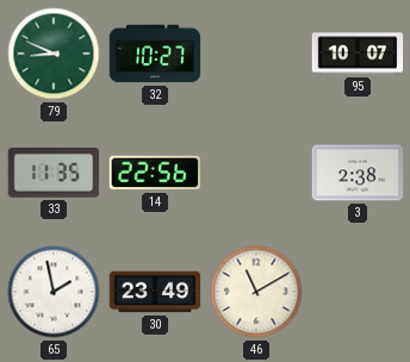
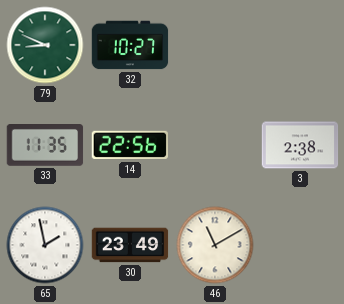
95: 10:07 -> none (358, 54)
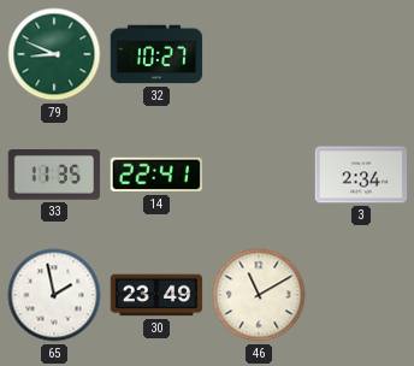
14: 22:56 -> 22:41 (156, 175)
3: 2:38 -> 2:34 (361, 175)
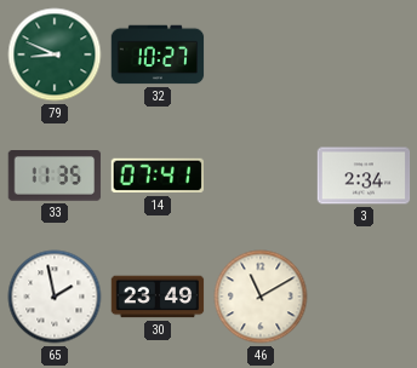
14: 22:41 -> 07:41 (158, 176)
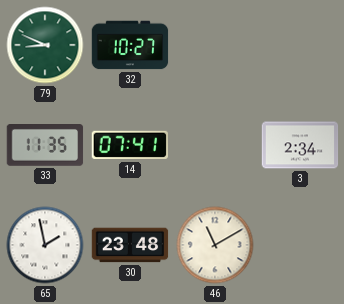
30: 23:49 -> 23:48 (130, 245)
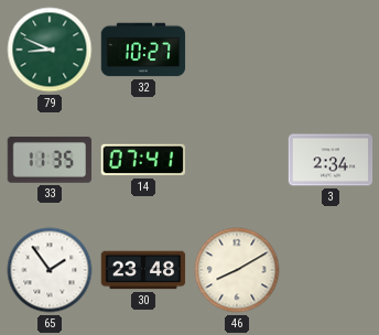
65: 1:58 -> 1:54 (50, 270)
46: 11:10 -> 8:10 (237, 270)
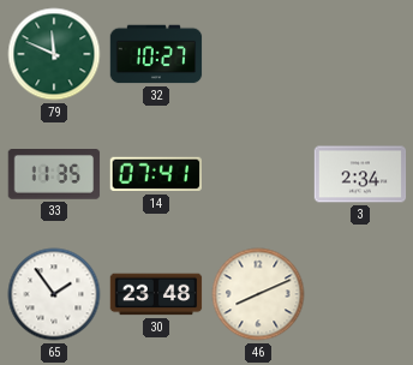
79: 8:49 -> 11:49 (54, 54)
46: 8:10 -> 8:11 (258, 294)
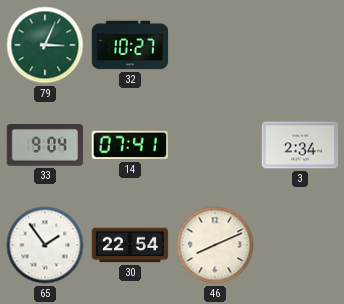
79: 11:49 -> 3:04 (45, 45)
33: 11:35 -> 9:04 (45, 146)
30: 23:48 -> 22:54 (130, 245)
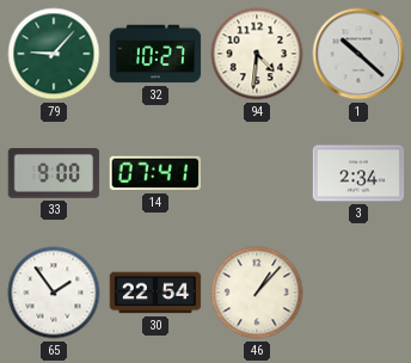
79: 3:04 -> 9:07 (54, 54)
94: none -> 4:31 (257, 54)
1: none -> 10:22 (358, 54)
33: 9:04 -> 9:00 (54, 174)
46: 8:11 -> 1:07 (257, 293)
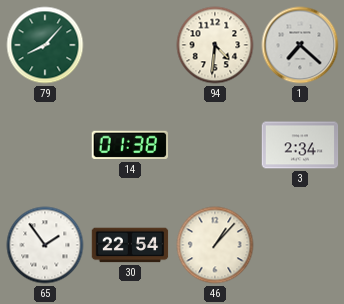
79: 9:07 -> 8:07 (45, 45)
32: 10:27 -> none (155, 54)
1: 10:22 -> 7:22 (300, 45)
33: 9:00 -> none (54, 174)
14: 07:41 -> 01:38 (130, 145)
